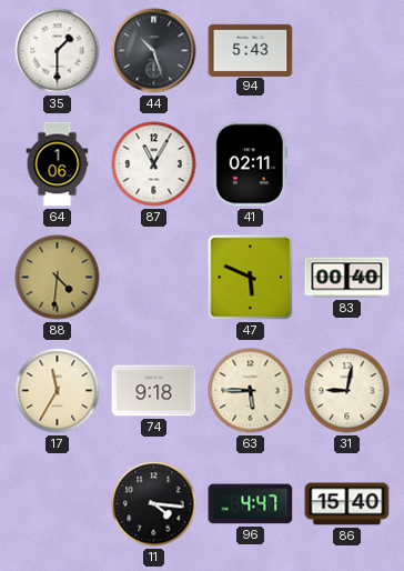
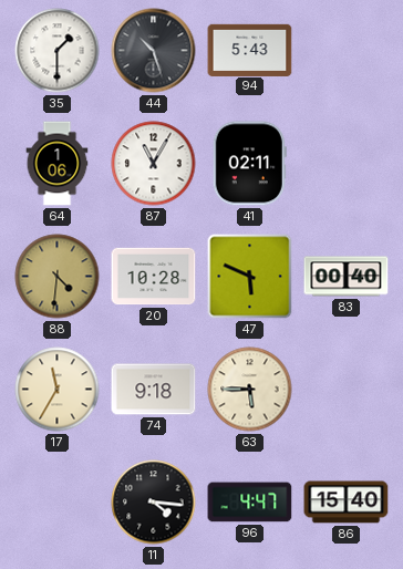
20: none -> 10:28 (154, 277)
31: 9:02 -> none (347, 391)
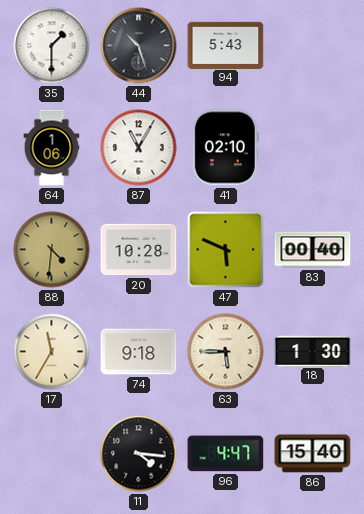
41: 02:11 -> 02:10 (225, 148)
18: none -> 1:30 (313, 351)
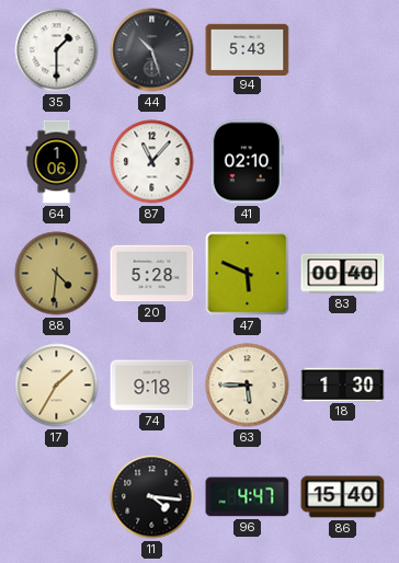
87: 11:05 -> 11:07 (152, 162)
20: 10:28 -> 5:28 (152, 274)
17: 11:35 -> 1:35 (57, 386)
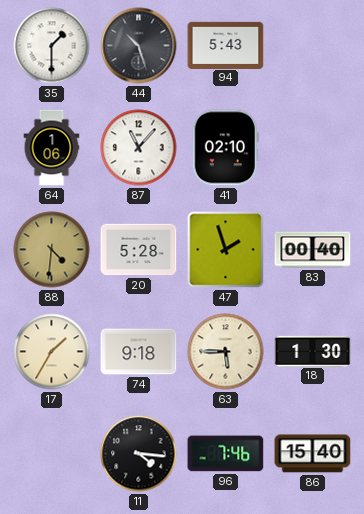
47: 5:49 -> 1:57 (226, 250)
96: 4:47 -> 7:46 (226, 454)
